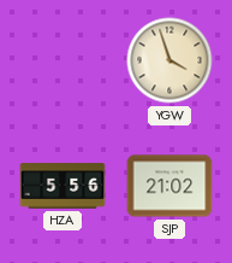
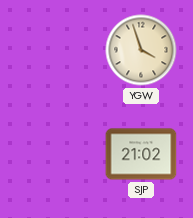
HZA: 5:56 -> none (63, 186)
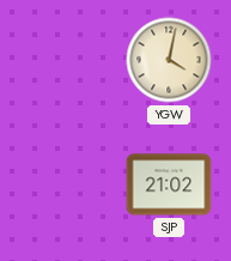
YGW: 3:57 -> 4:02 (169, 60)
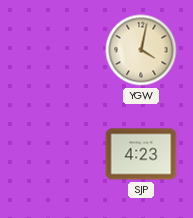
SJP: 21:02 -> 4:23 (141, 154)
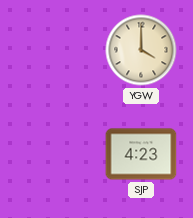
YGW: 4:02 -> 4:00 (141, 50)
